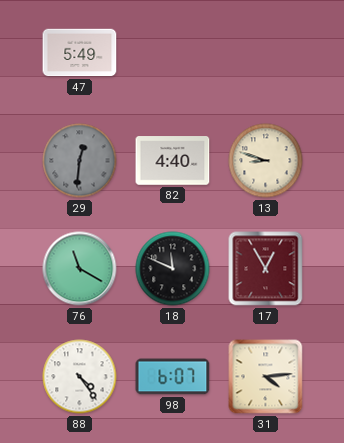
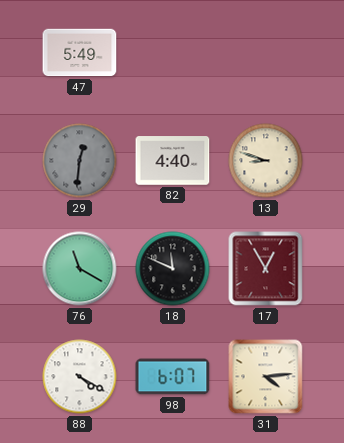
88: 4:24 -> 4:20 (80, 377)
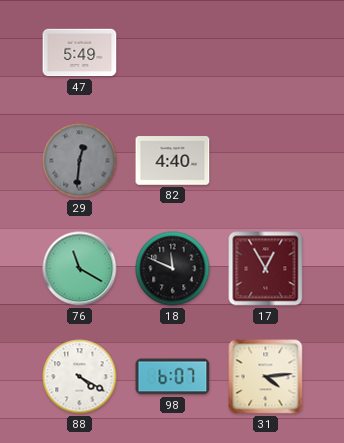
13: 8:48 -> none (266, 161)
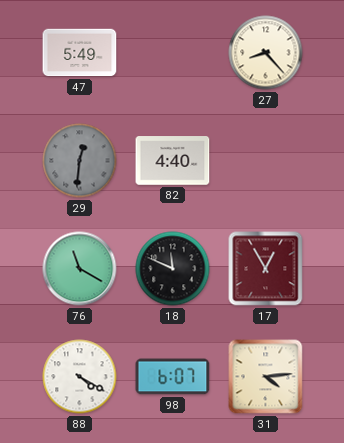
27: none -> 8:23 (266, 53)
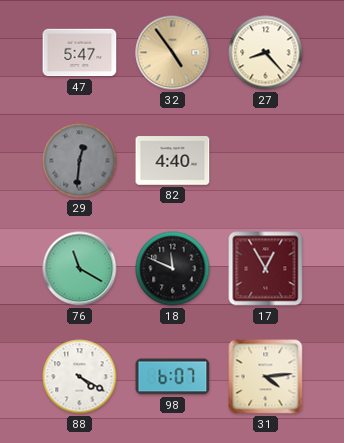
47: 5:49 -> 5:47 (80, 53)
32: none -> 4:54 (173, 53)
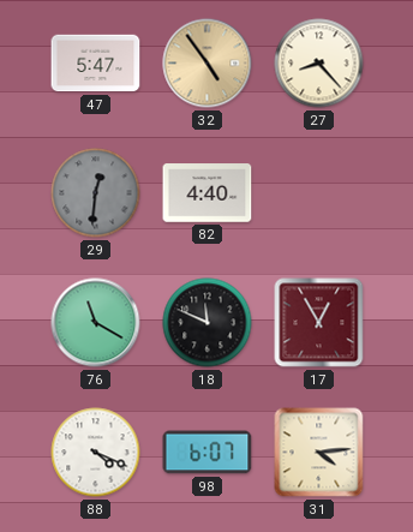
88: 4:20 -> 4:19 (96, 453)
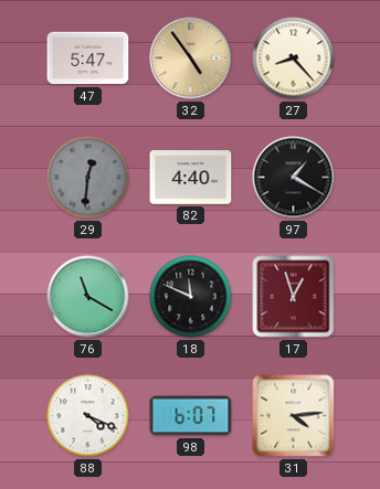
97: none -> 1:20 (294, 178)
17: 12:55 -> 12:57 (294, 297)
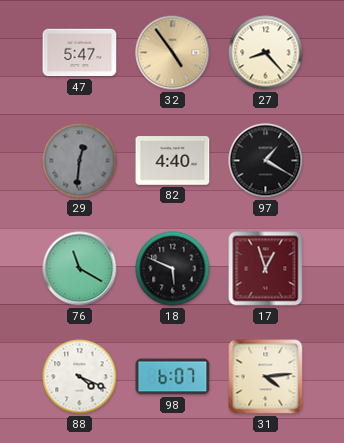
18: 11:49 -> 5:49 (173, 269)
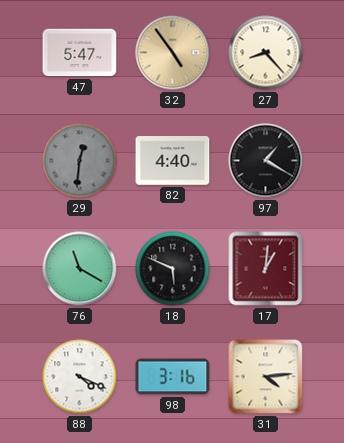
17: 12:57 -> 1:01 (266, 269)
98: 6:07 -> 3:16 (173, 377)
